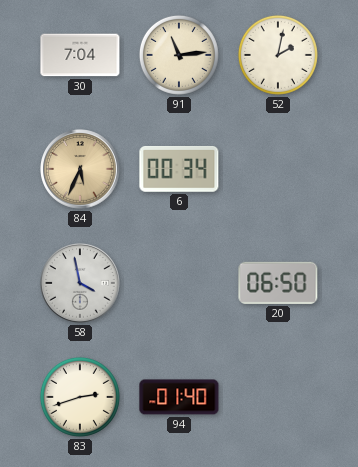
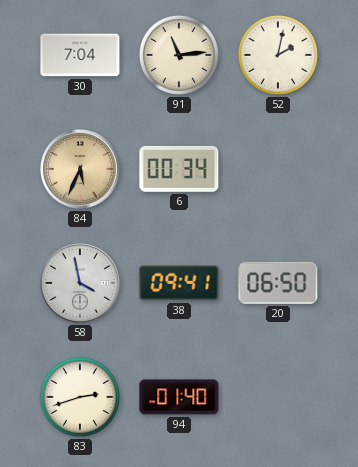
38: none -> 09:41 (179, 283)
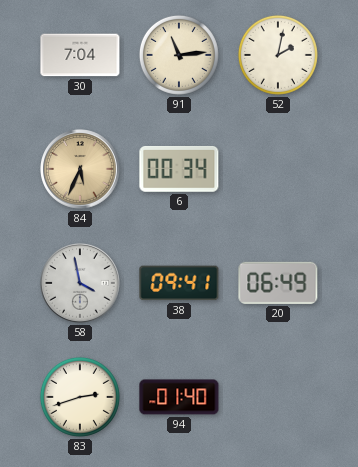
20: 06:50 -> 06:49 (278, 283)
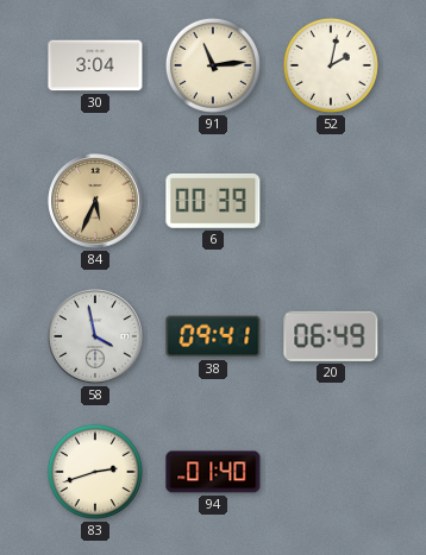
30: 7:04 -> 3:04 (95, 65)
6: 00:34 -> 00:39 (213, 201)
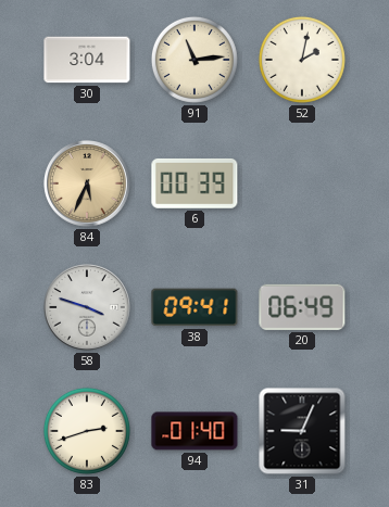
58: 3:58 -> 3:48 (87, 307)
31: none -> 9:04 (302, 431)
